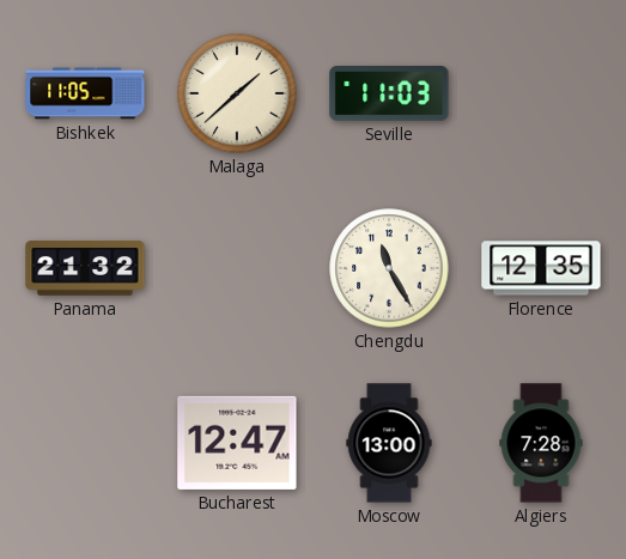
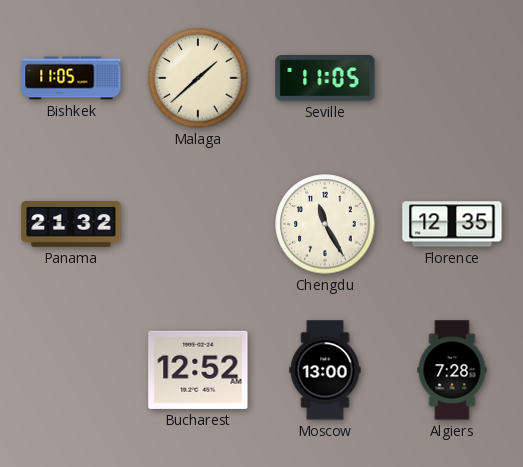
Seville: 11:03 -> 11:05 (325, 79)
Bucharest: 12:47 -> 12:52 (198, 370)
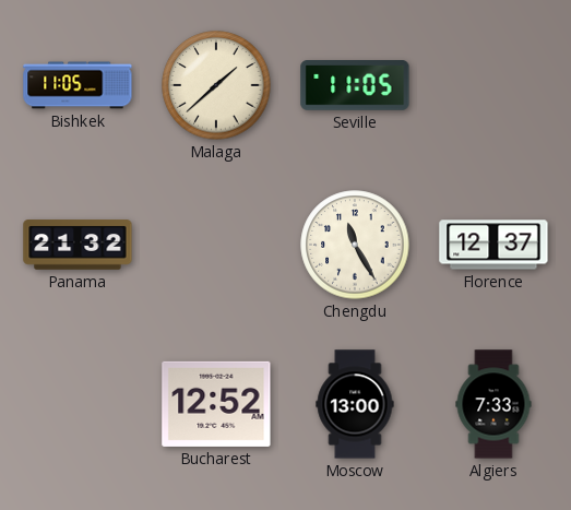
Florence: 12:35 -> 12:37 (493, 245)
Algiers: 7:28 -> 7:33 (493, 404)
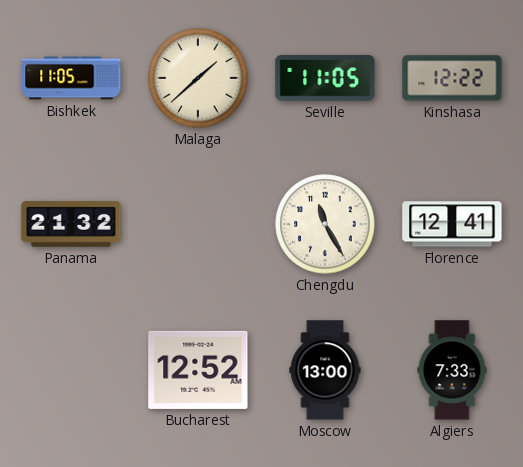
Kinshasa: none -> 12:22 (452, 78)
Florence: 12:37 -> 12:41 (452, 224)
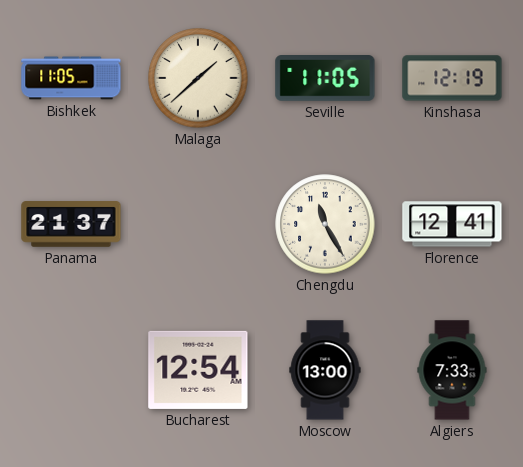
Kinshasa: 12:22 -> 12:19 (452, 78)
Panama: 21:32 -> 21:37 (71, 224)
Bucharest: 12:52 -> 12:54 (198, 370)
